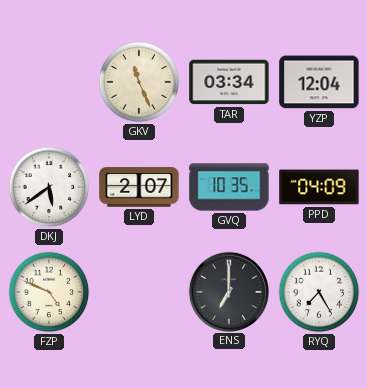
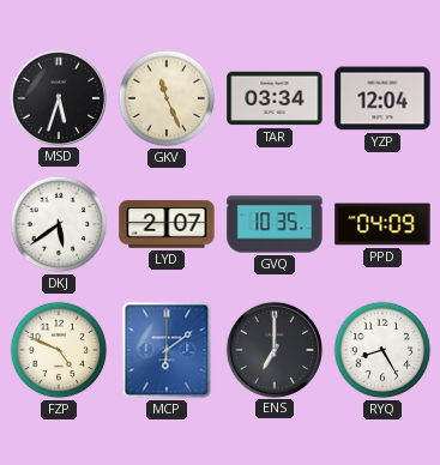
MSD: none -> 5:33 (58, 97)
MCP: none -> 6:09 (167, 350)
RYQ: 7:25 -> 8:25 (382, 350)
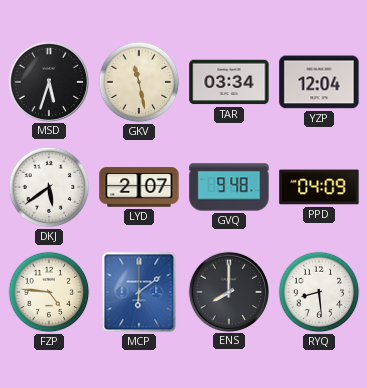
GKV: 11:26 -> 11:28 (139, 82)
GVQ: 10:35 -> 9:48 (229, 187)
FZP: 4:49 -> 4:46 (49, 292)
ENS: 7:00 -> 8:00 (228, 291)
RYQ: 8:25 -> 8:29 (319, 292)
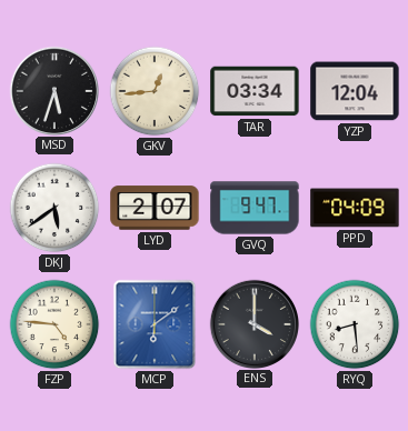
GKV: 11:28 -> 12:44 (155, 91)
GVQ: 9:48 -> 9:47 (255, 208)
ENS: 8:00 -> 4:00 (253, 323)
